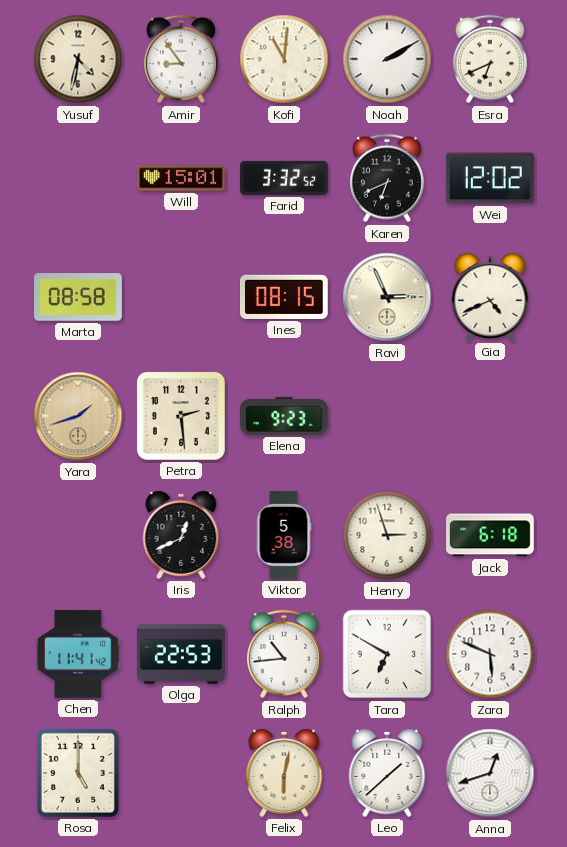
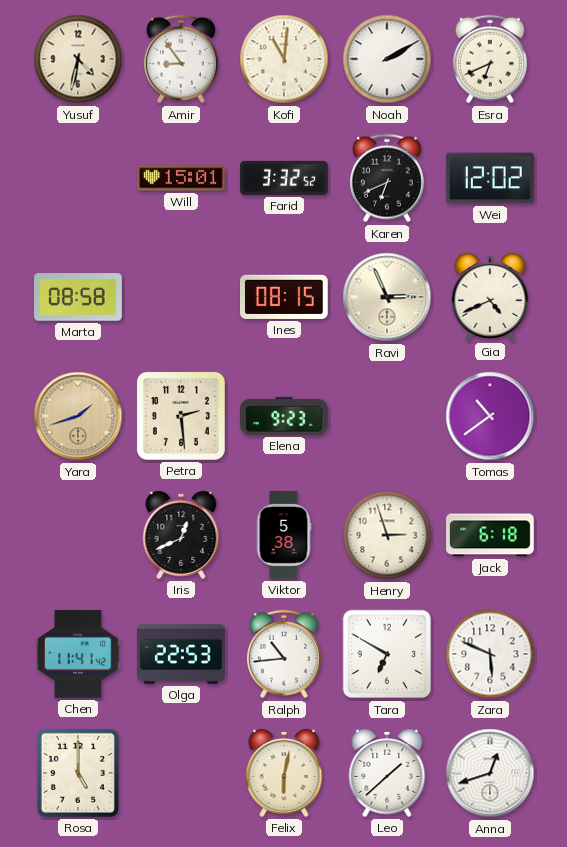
Tomas: none -> 10:39 (490, 416)
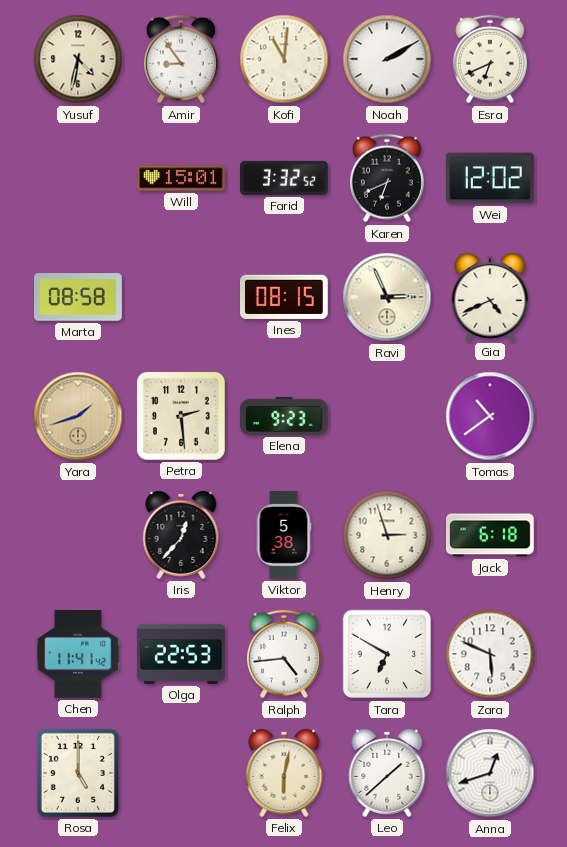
Iris: 12:41 -> 12:37 (181, 535)
Ralph: 10:44 -> 4:44 (284, 654)
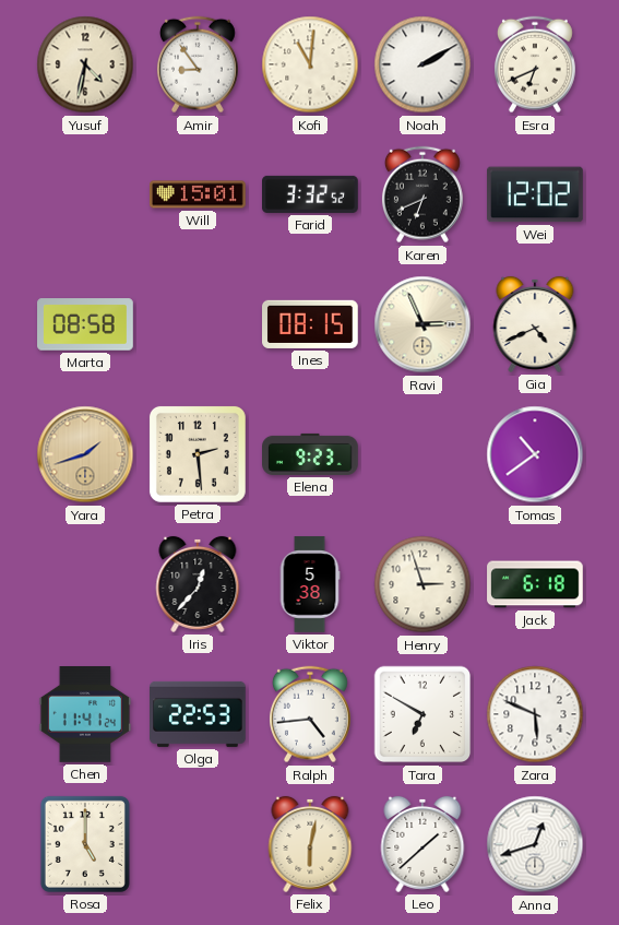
Chen: 11:41:42 -> 11:41:24 (84, 714)
